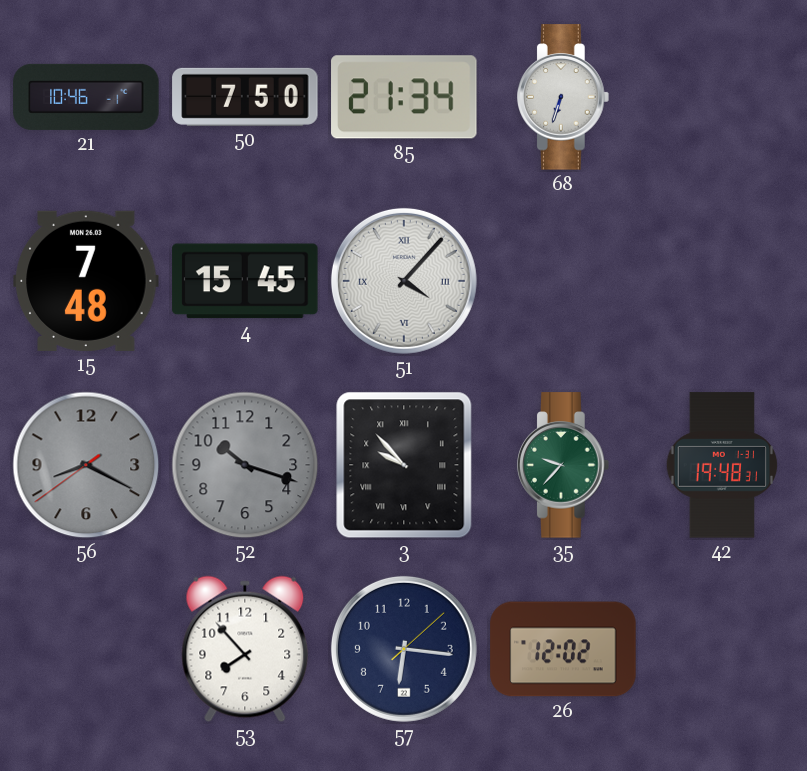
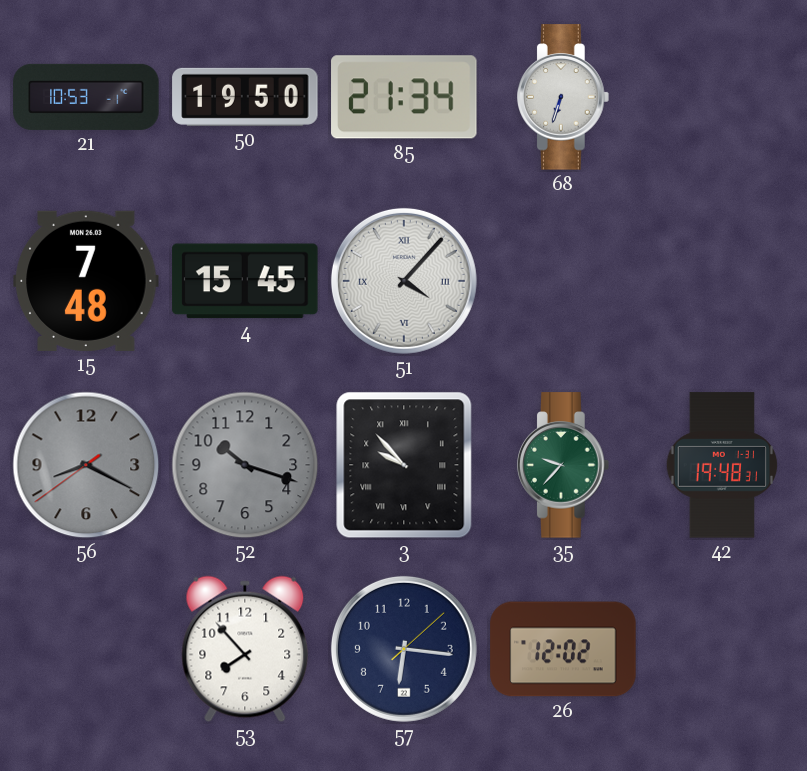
21: 10:46 -> 10:53 (86, 97)
50: 7:50 -> 19:50 (245, 97)
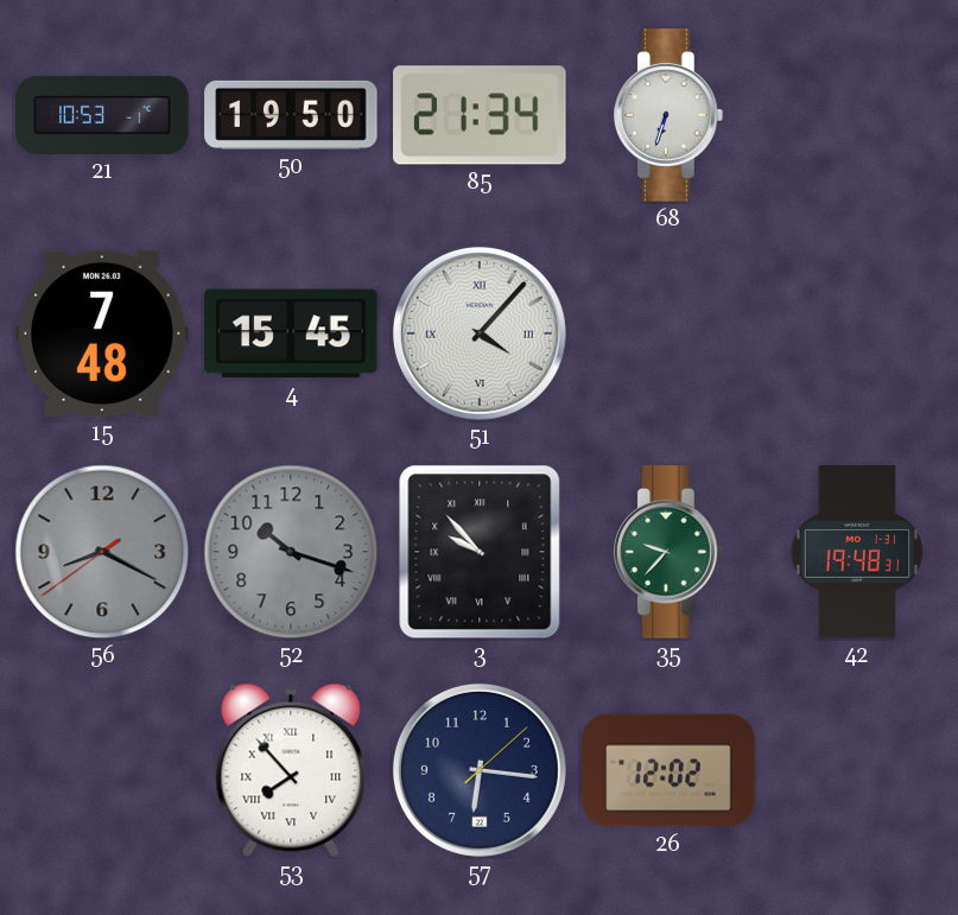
53 numerals: Arabic -> Roman (291, 770)
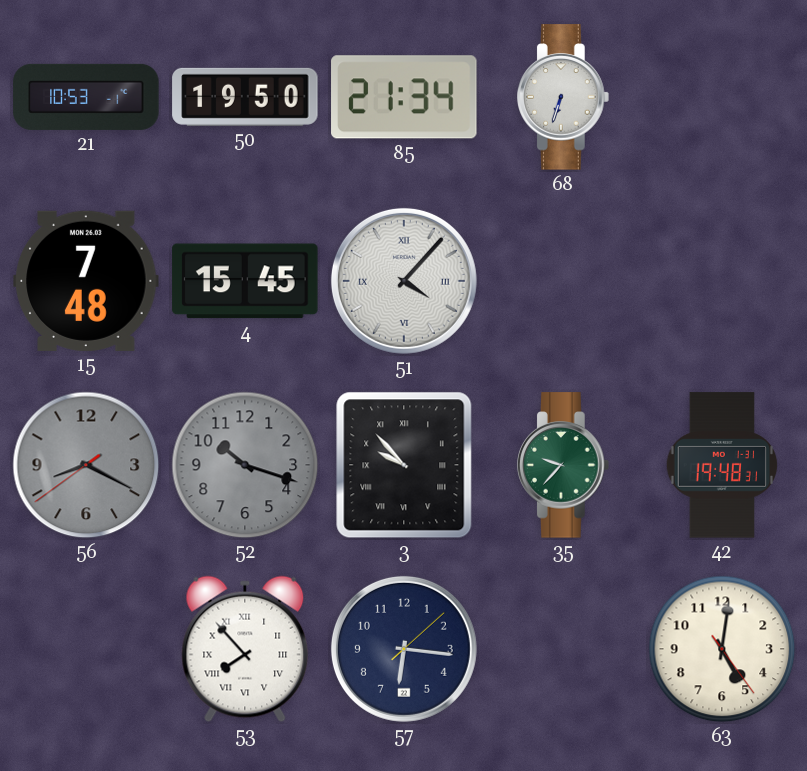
26: 12:02 -> none (668, 770)
63: none -> 5:01 (722, 649)
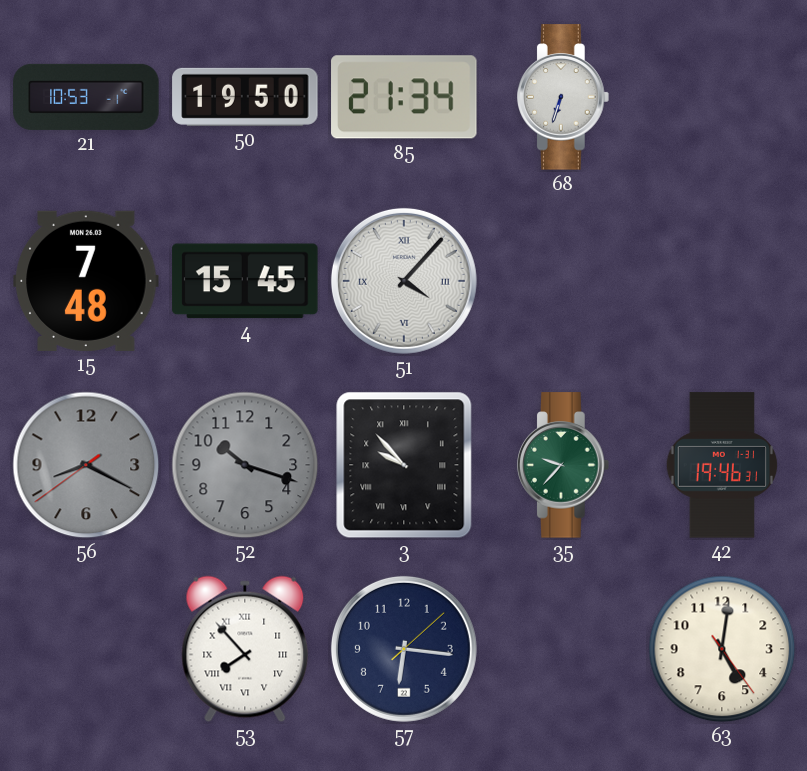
42: 19:48 -> 19:46 (722, 465)
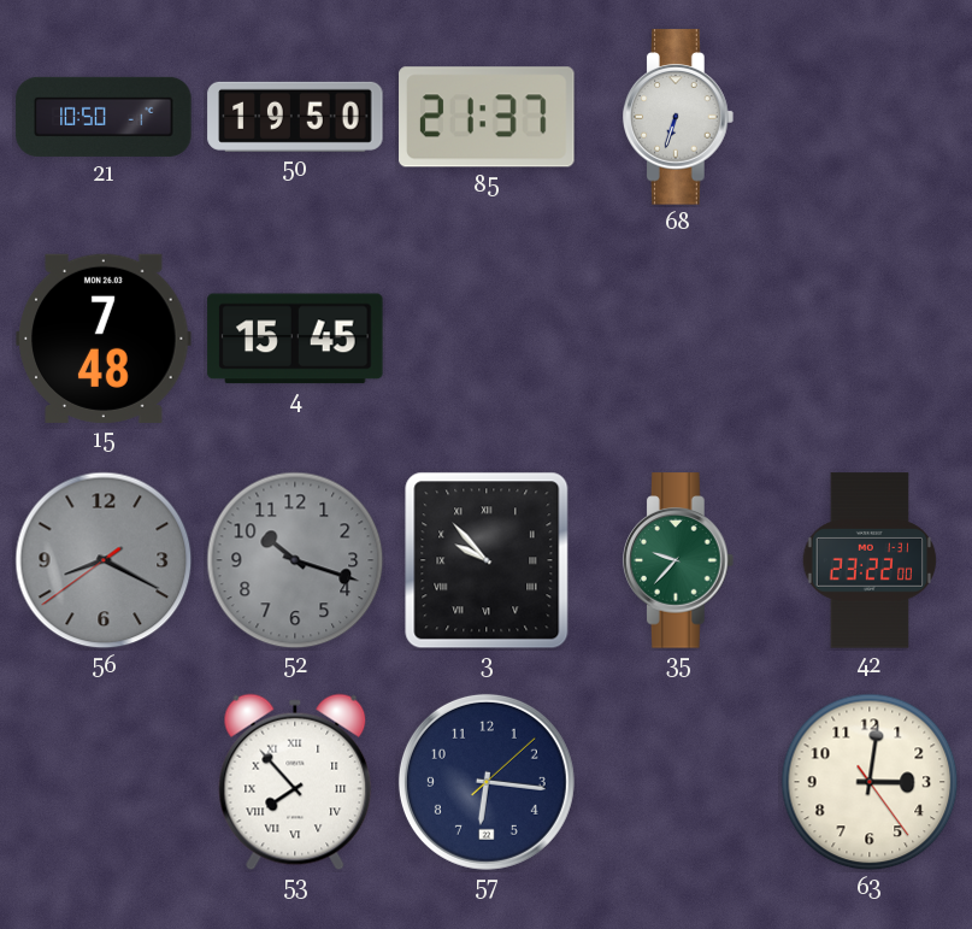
21: 10:53 -> 10:50 (104, 117)
85: 21:34 -> 21:37 (487, 117)
51: 4:07 -> none (404, 281)
42: 19:46 -> 23:22 (870, 560)
63: 5:01 -> 3:01 (870, 782)
